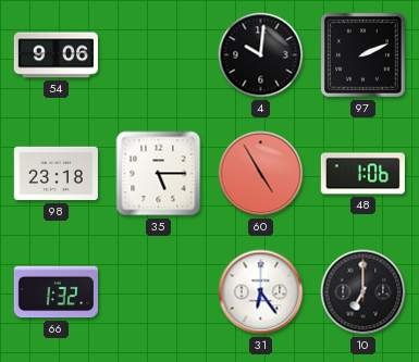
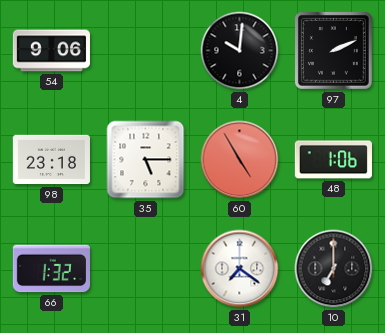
31: 6:24 -> 7:21 (240, 269)
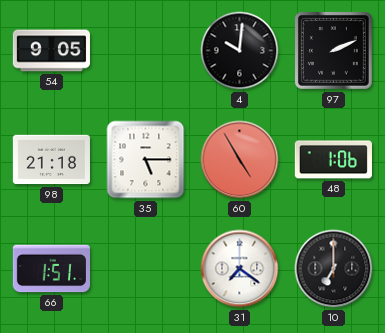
54: 9:06 -> 9:05 (51, 51)
98: 23:18 -> 21:18 (51, 160)
66: 1:32 -> 1:51 (51, 269)
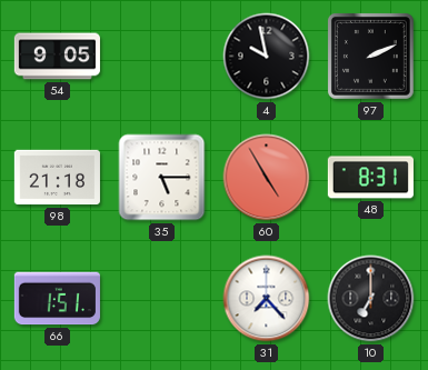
4: 10:01 -> 9:58 (267, 57)
48: 1:06 -> 8:31 (370, 178)
31: 7:21 -> 7:23 (267, 299)
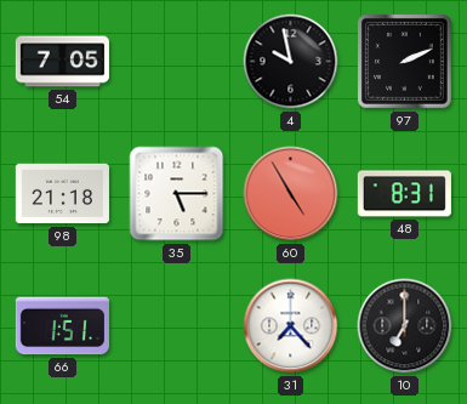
54: 9:05 -> 7:05 (62, 62)
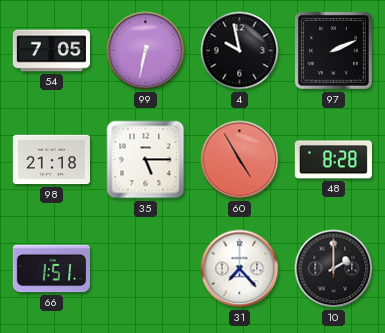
99: none -> 6:32 (146, 51)
48: 8:31 -> 8:28 (333, 160)
10: 7:00 -> 2:00 (334, 269)
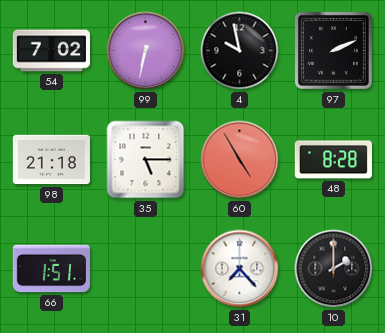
54: 7:05 -> 7:02 (51, 51)
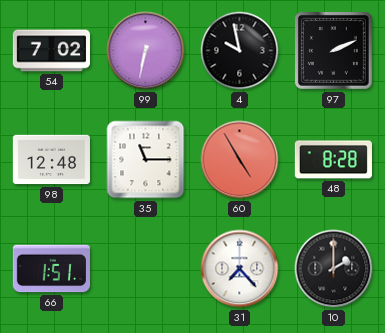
98: 21:18 -> 12:48 (51, 160)
35: 5:15 -> 11:15 (146, 160)
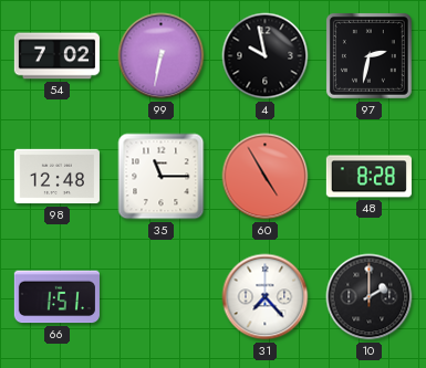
97: 2:11 -> 2:32 (368, 55)
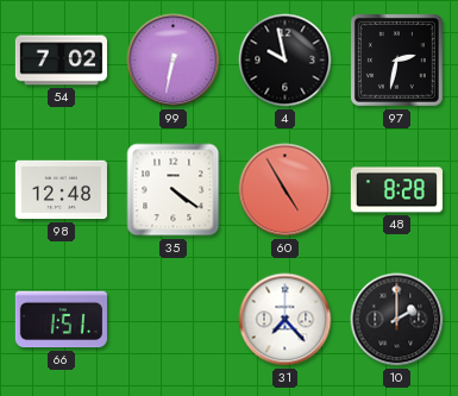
35: 11:15 -> 4:21 (174, 190)
